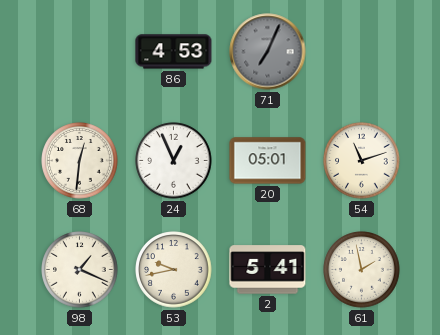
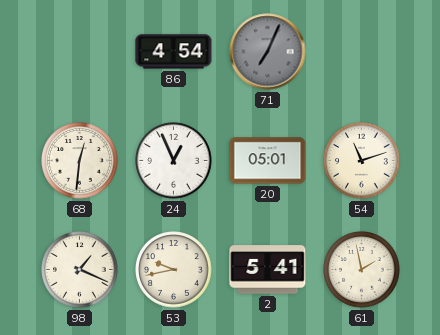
86: 4:53 -> 4:54 (174, 52)
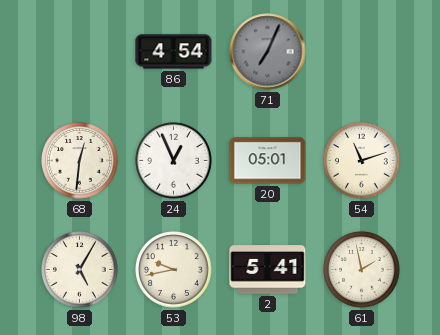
98: 1:19 -> 5:05 (80, 270)
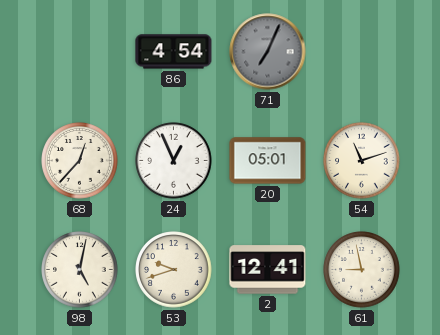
68: 12:31 -> 12:37 (80, 161)
98: 5:05 -> 5:02 (80, 270)
53: 9:43 -> 9:42 (174, 270)
2: 5:41 -> 12:41 (268, 270)
61: 1:58 -> 8:58 (362, 270)
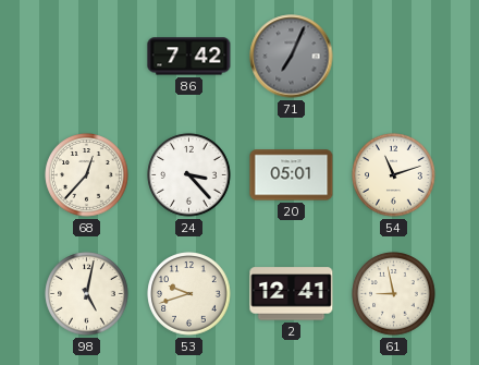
86: 4:54 -> 7:42 (189, 57)
24: 12:56 -> 3:23 (189, 175)
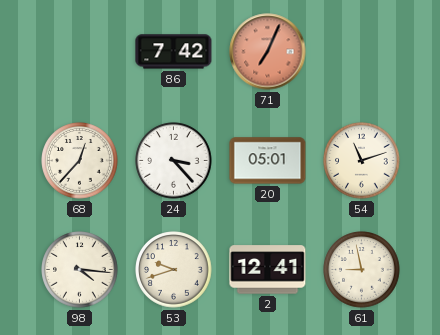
71 dial: grey -> salmon (268, 52)
98: 5:02 -> 4:16 (80, 270)
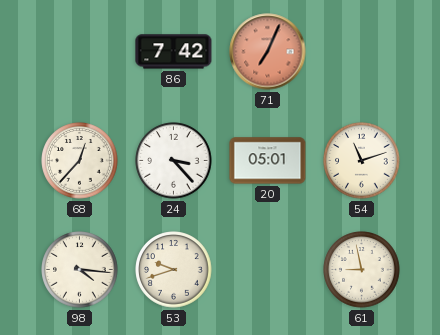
2: 12:41 -> none (268, 270)
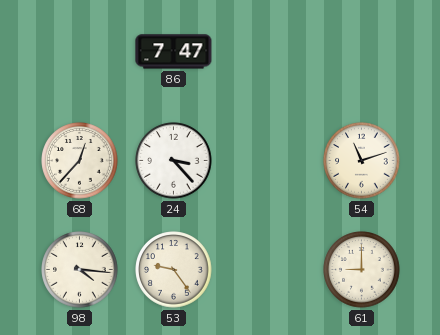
86: 7:42 -> 7:47 (174, 52)
71: 7:04 -> none (268, 52)
20: 05:01 -> none (268, 161)
53: 9:42 -> 9:24 (174, 270)
61: 8:58 -> 9:00 (362, 270)
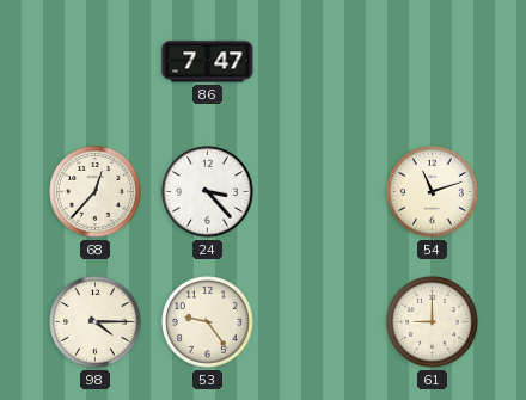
98: 4:16 -> 4:15 (96, 322)
